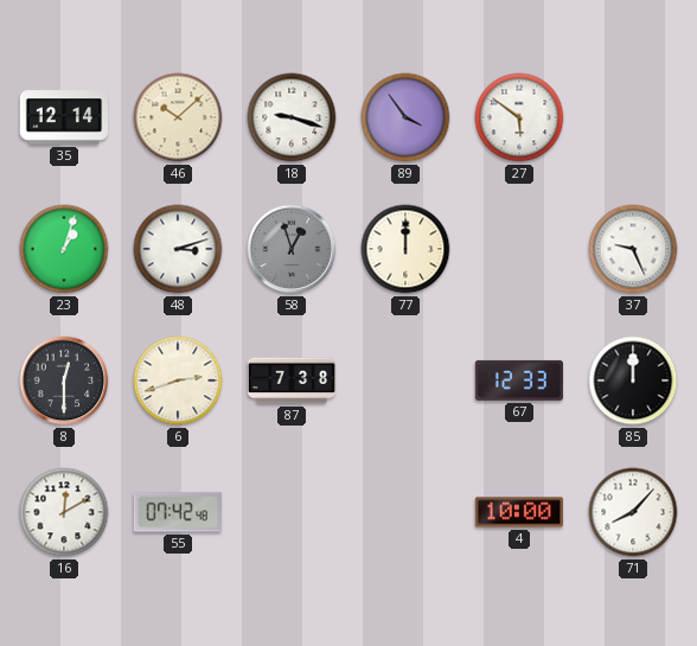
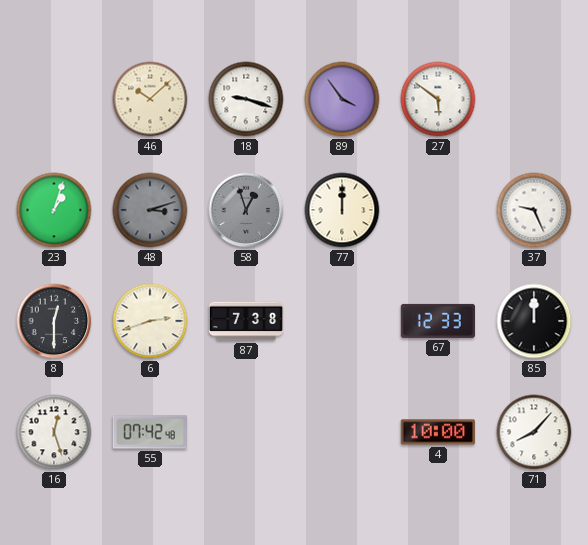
35: 12:14 -> none (63, 117)
48 dial: white -> grey (150, 210)
16: 12:10 -> 12:27 (54, 432)
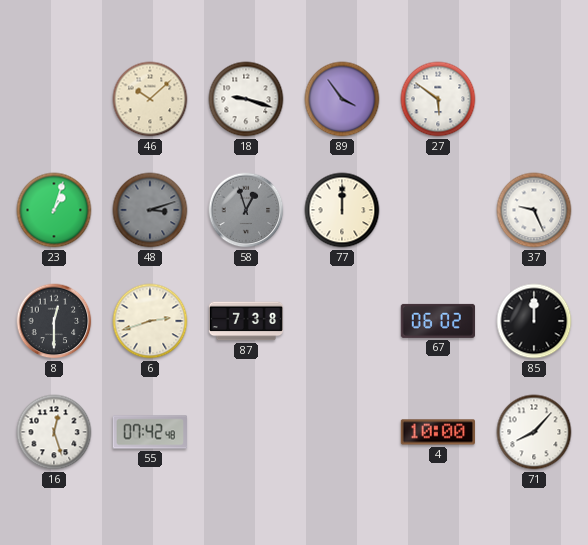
67: 12:33 -> 06:02 (437, 321)
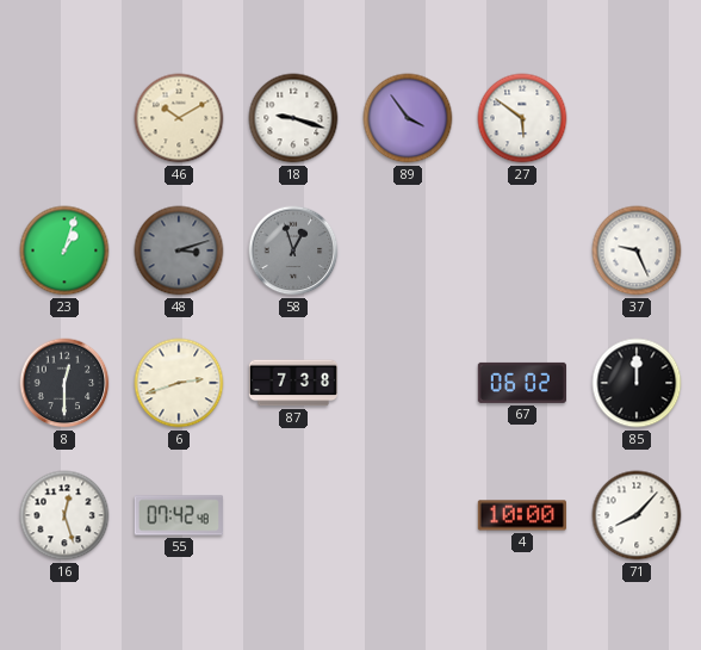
46: 10:08 -> 10:10 (179, 118)
77: 12:00 -> none (342, 210)
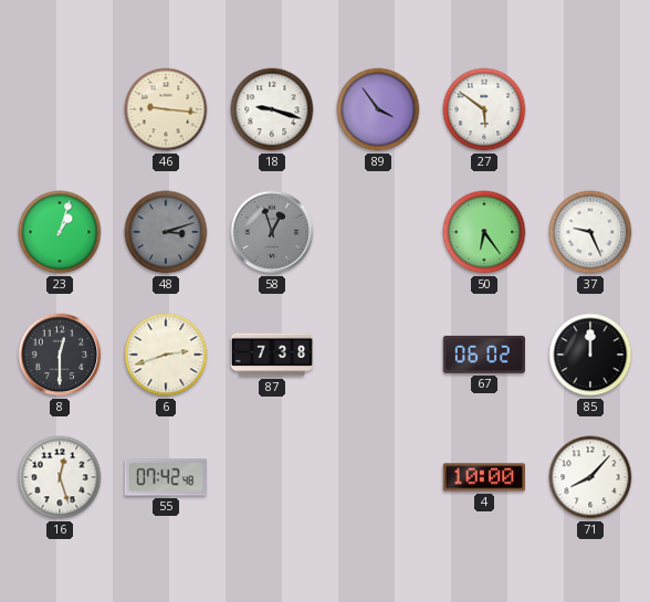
46: 10:10 -> 9:16 (166, 109)
50: none -> 6:24 (484, 232)
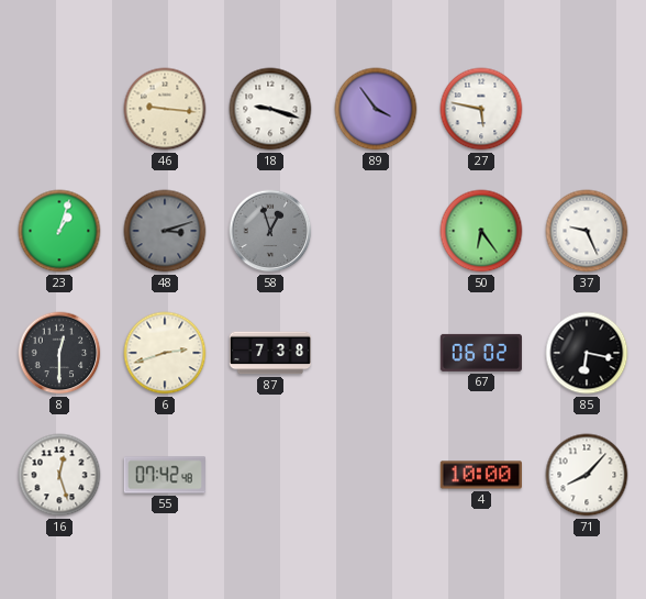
27: 5:51 -> 5:47 (481, 109)
85: 12:00 -> 6:17 (587, 353)
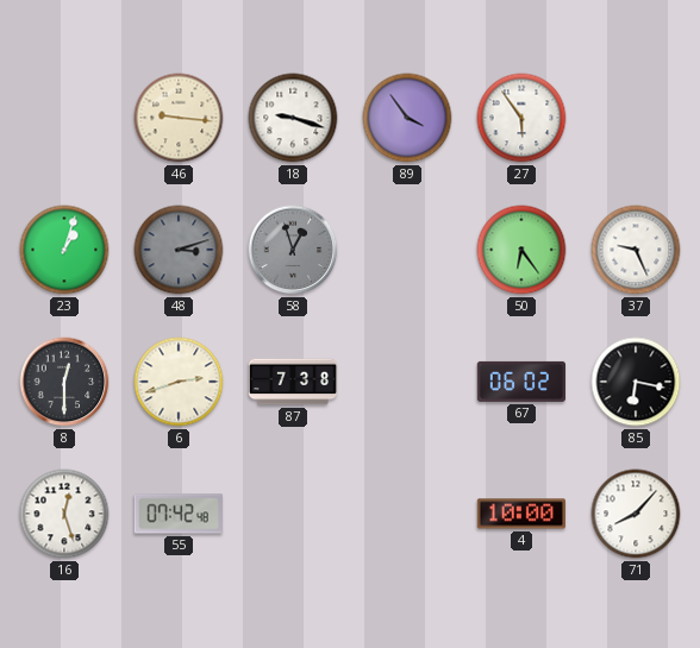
27: 5:47 -> 5:54 (521, 118)
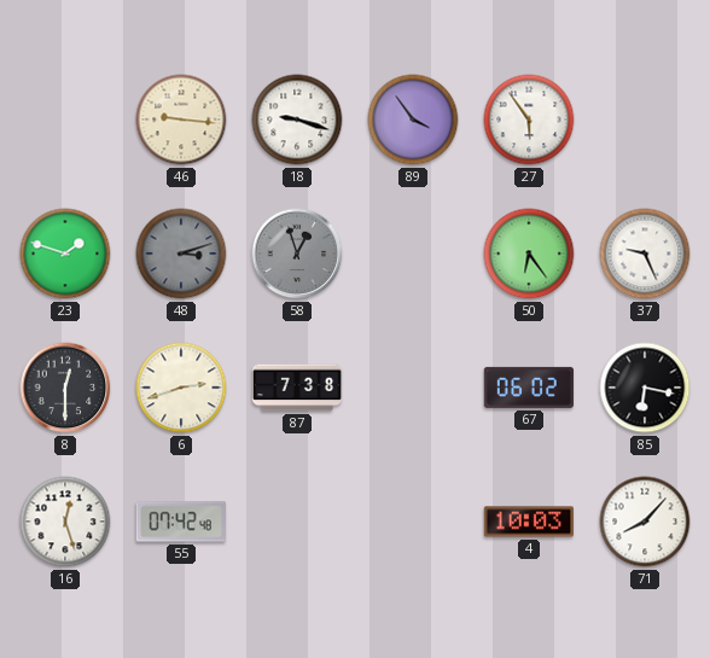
23: 1:03 -> 1:48 (65, 254)
4: 10:00 -> 10:03 (528, 522)
